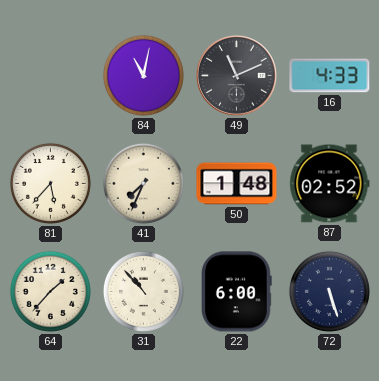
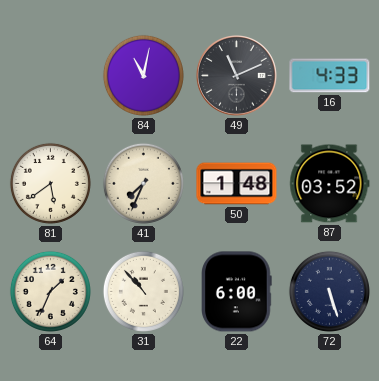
81: 5:37 -> 5:39 (50, 183)
87: 02:52 -> 03:52 (330, 184)
64: 1:37 -> 1:34 (50, 291)
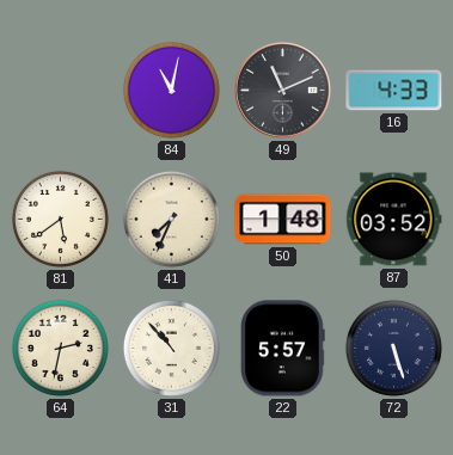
64: 1:34 -> 2:32 (60, 348)
22: 6:00 -> 5:57 (283, 349)
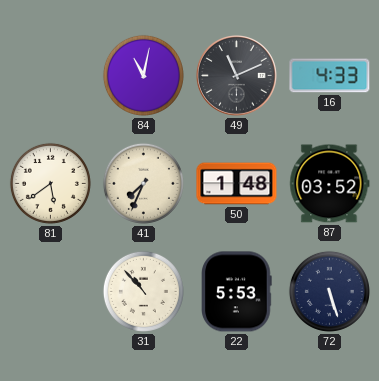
64: 2:32 -> none (60, 348)
22: 5:57 -> 5:53 (237, 292)
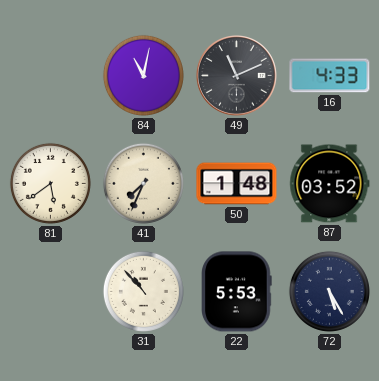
72: 5:27 -> 5:25 (329, 291)
